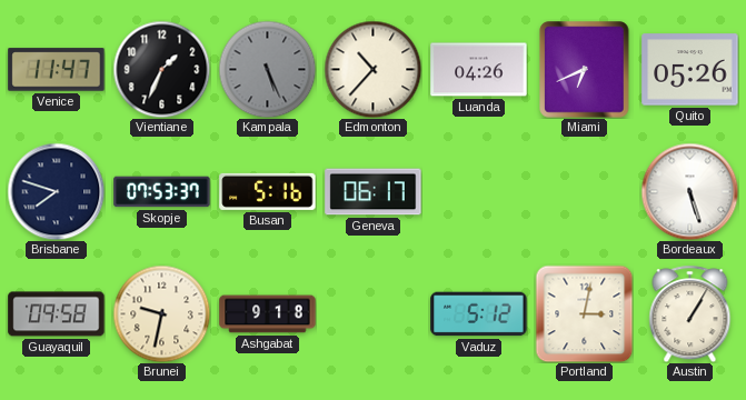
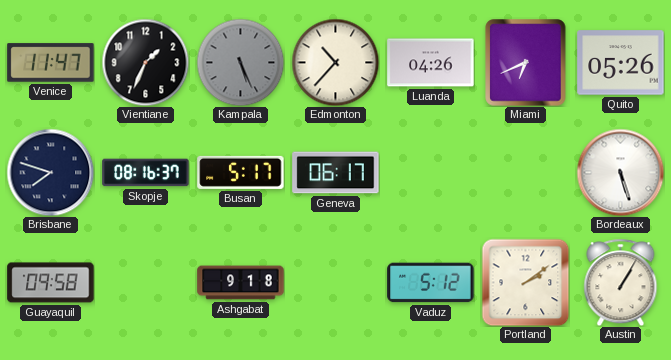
Skopje: 07:53 -> 08:16 (146, 173)
Busan: 5:16 -> 5:17 (241, 172)
Brunei: 9:32 -> none (161, 313)
Portland: 3:02 -> 2:09 (525, 282)
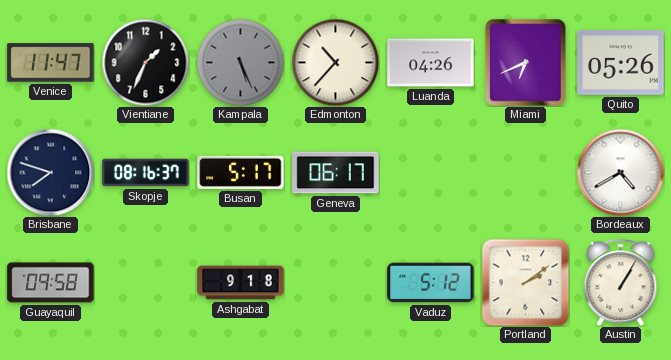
Bordeaux: 5:27 -> 4:40 (620, 172)
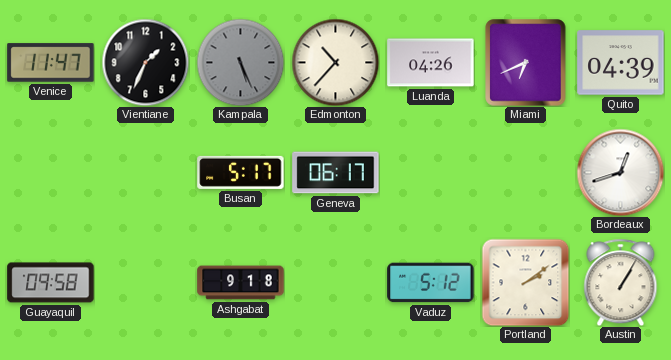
Quito: 05:26 -> 04:39 (621, 63)
Brisbane: 7:48 -> none (50, 172)
Skopje: 08:16 -> none (146, 173)
Bordeaux: 4:40 -> 12:42 (620, 172)
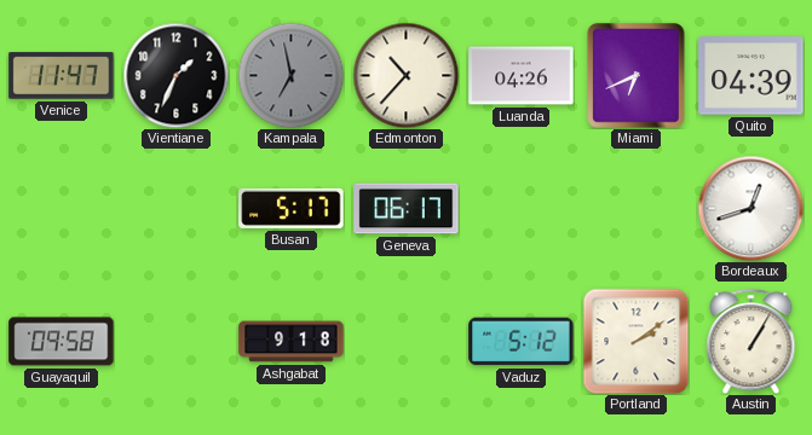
Kampala: 5:26 -> 6:58 (290, 75)
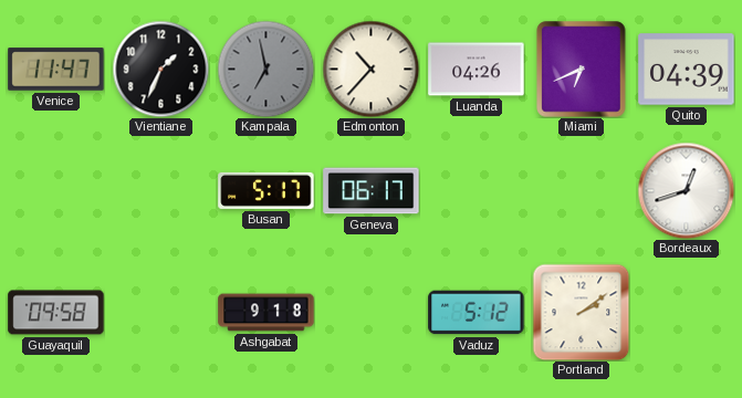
Austin: 1:05 -> none (751, 341)
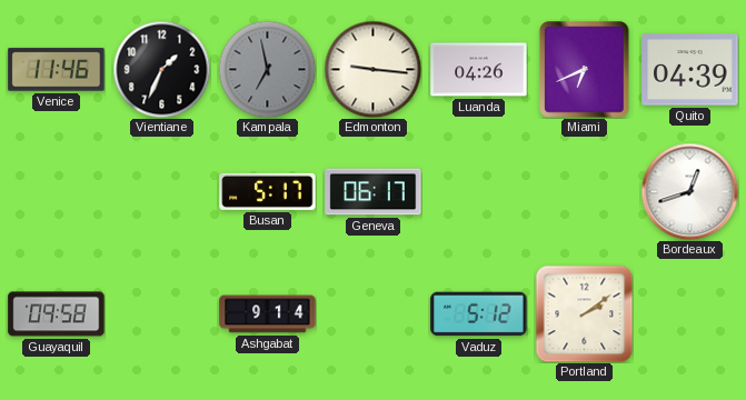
Venice: 11:47 -> 11:46 (57, 70)
Edmonton: 10:37 -> 9:16 (372, 69)
Ashgabat: 9:18 -> 9:14 (268, 314)
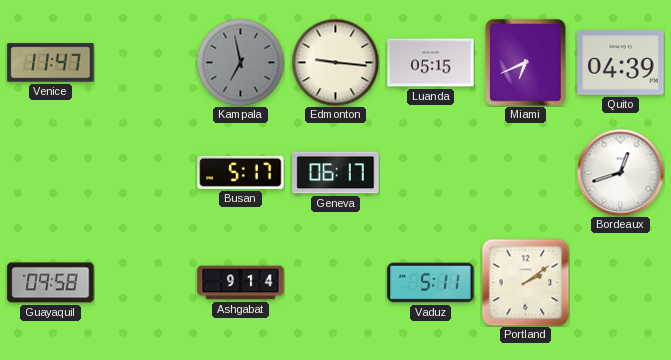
Venice: 11:46 -> 11:47 (51, 63)
Vientiane: 1:34 -> none (161, 69)
Luanda: 04:26 -> 05:15 (431, 63)
Vaduz: 5:12 -> 5:11 (431, 283)
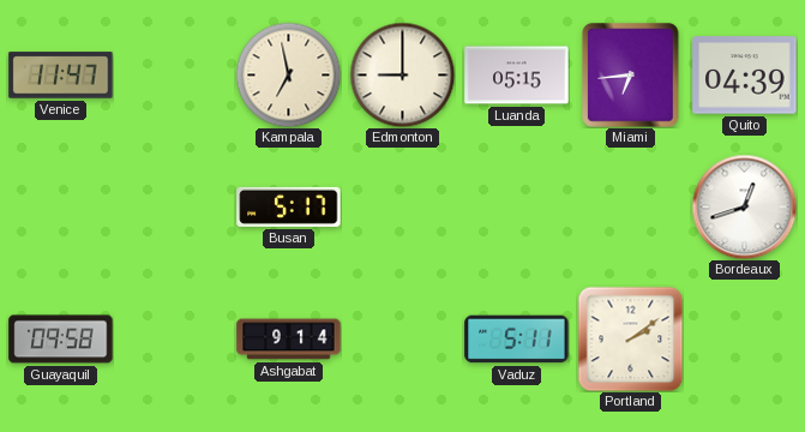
Kampala dial: grey -> cream (288, 74)
Edmonton: 9:16 -> 9:00 (402, 74)
Miami: 6:41 -> 6:44 (631, 76)
Geneva: 06:17 -> none (336, 173)
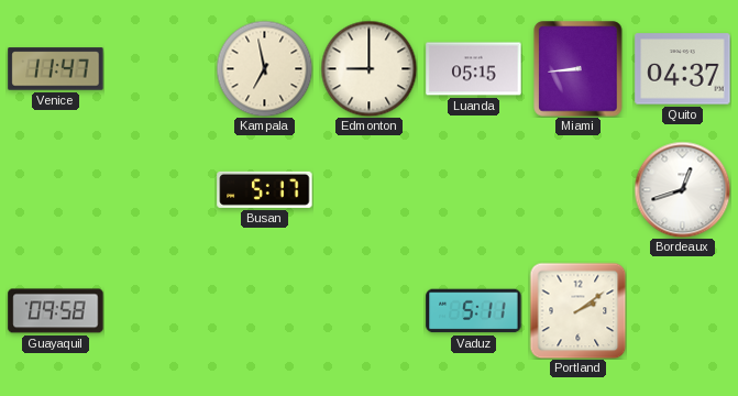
Miami: 6:44 -> 8:44 (579, 69)
Quito: 04:39 -> 04:37 (683, 69)
Ashgabat: 9:14 -> none (289, 340)
